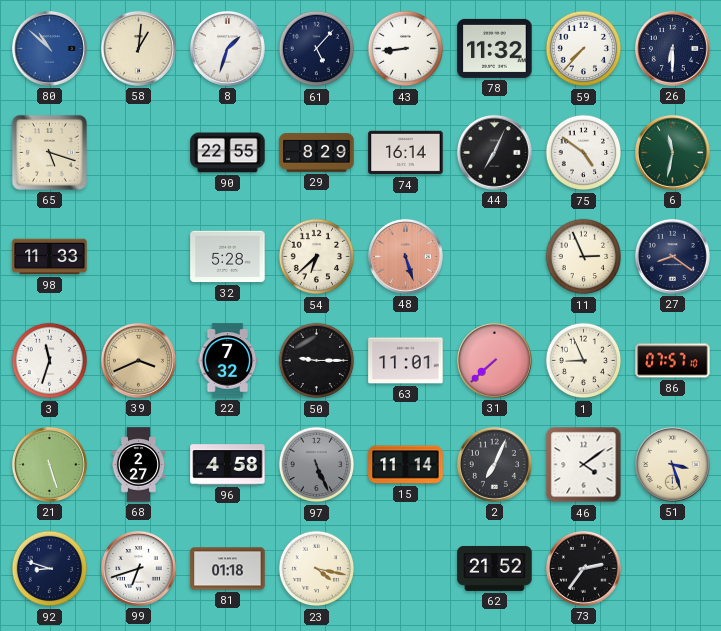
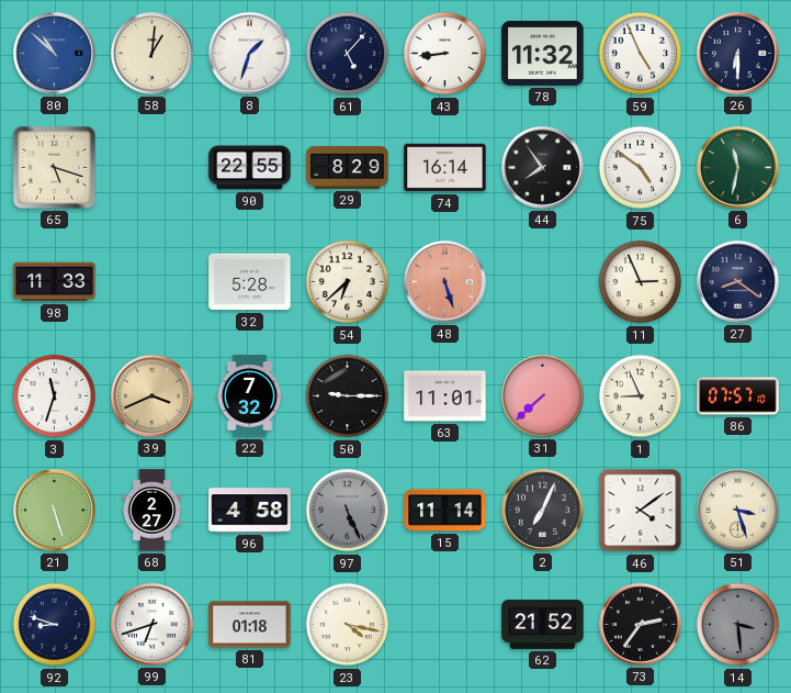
59: 7:37 -> 4:56 (641, 54)
44: 7:04 -> 7:54 (542, 167)
14: none -> 3:29 (738, 625)
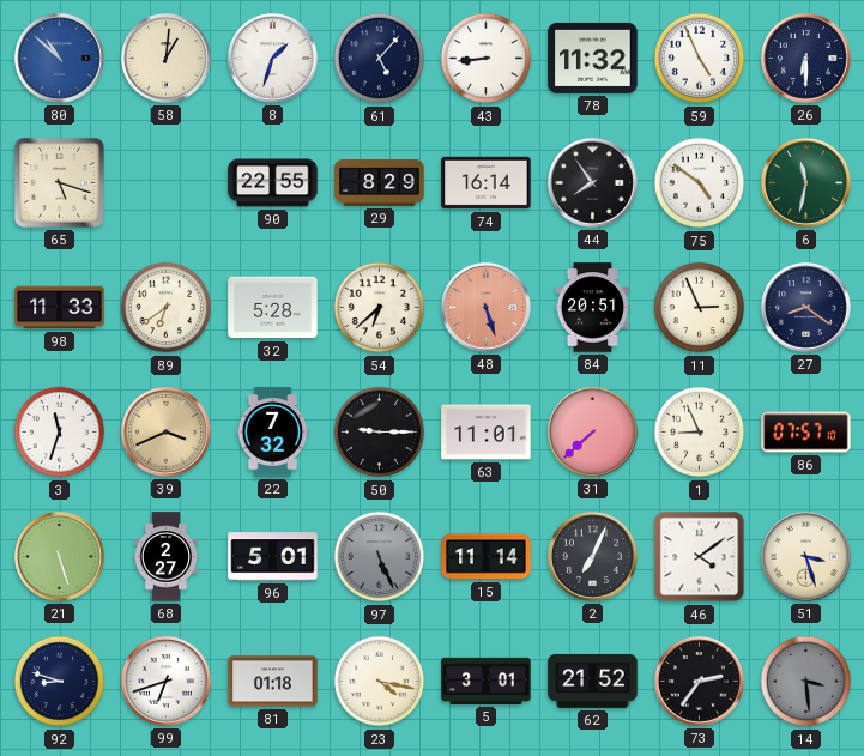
89: none -> 6:39 (167, 308)
84: none -> 20:51 (592, 308)
96: 4:58 -> 5:01 (273, 557)
5: none -> 3:01 (487, 681)
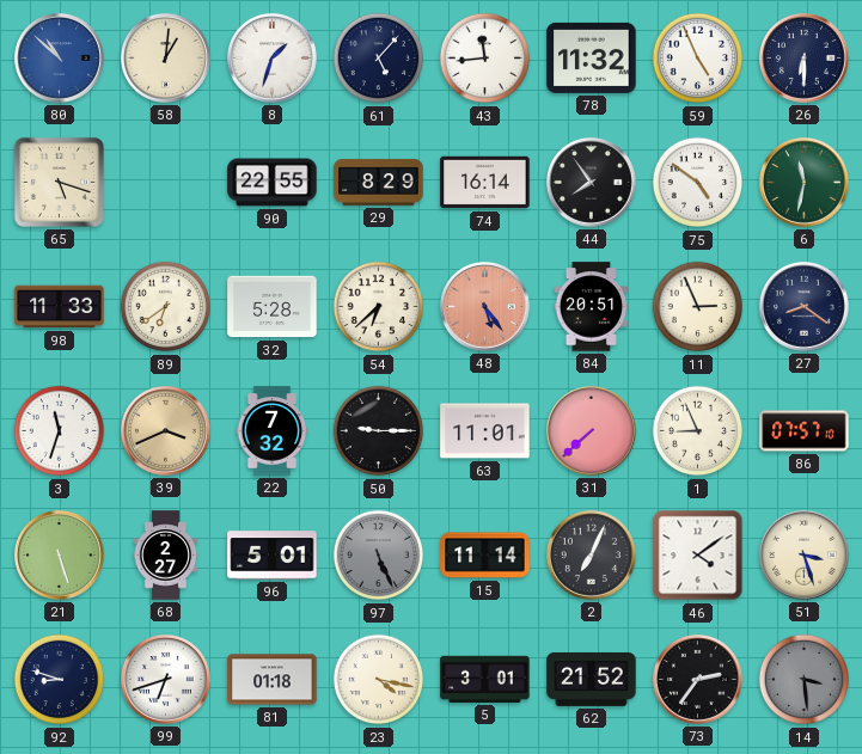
43: 8:44 -> 11:44 (485, 59)
48: 5:27 -> 5:24 (484, 306)
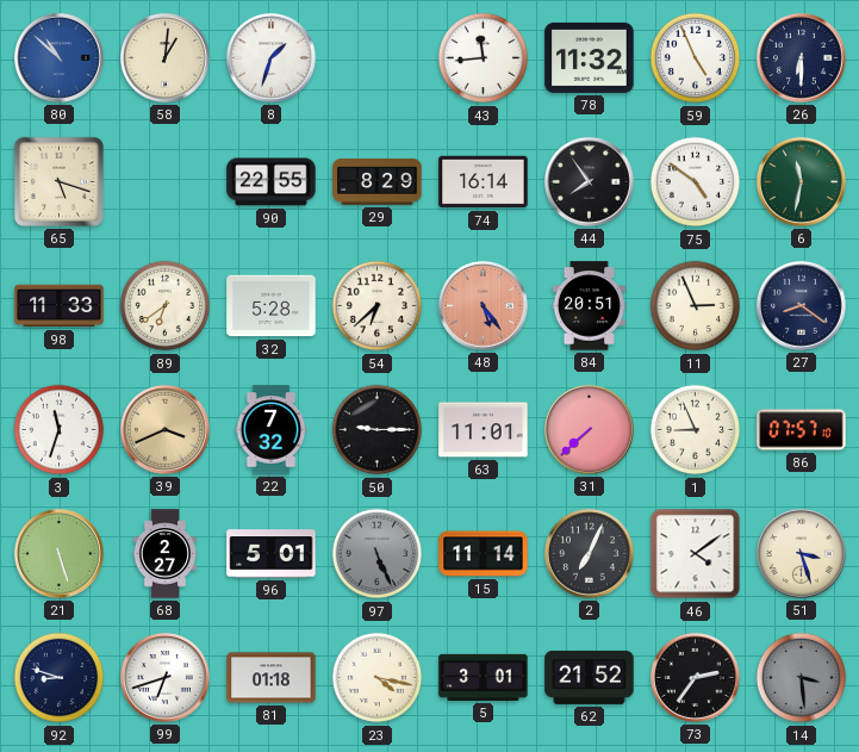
61: 5:07 -> none (379, 59)
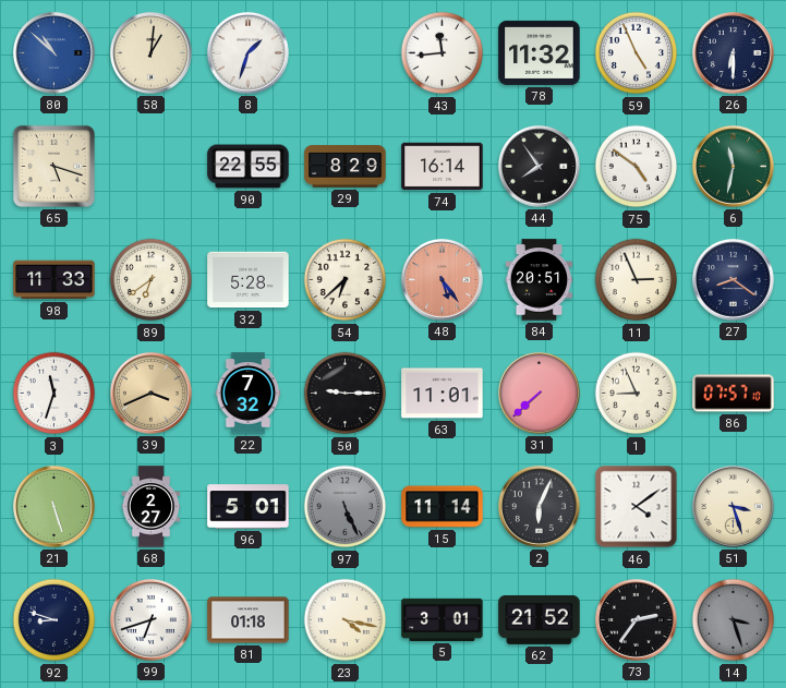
2: 7:04 -> 6:04 (539, 506)
14: 3:29 -> 3:27 (734, 620)
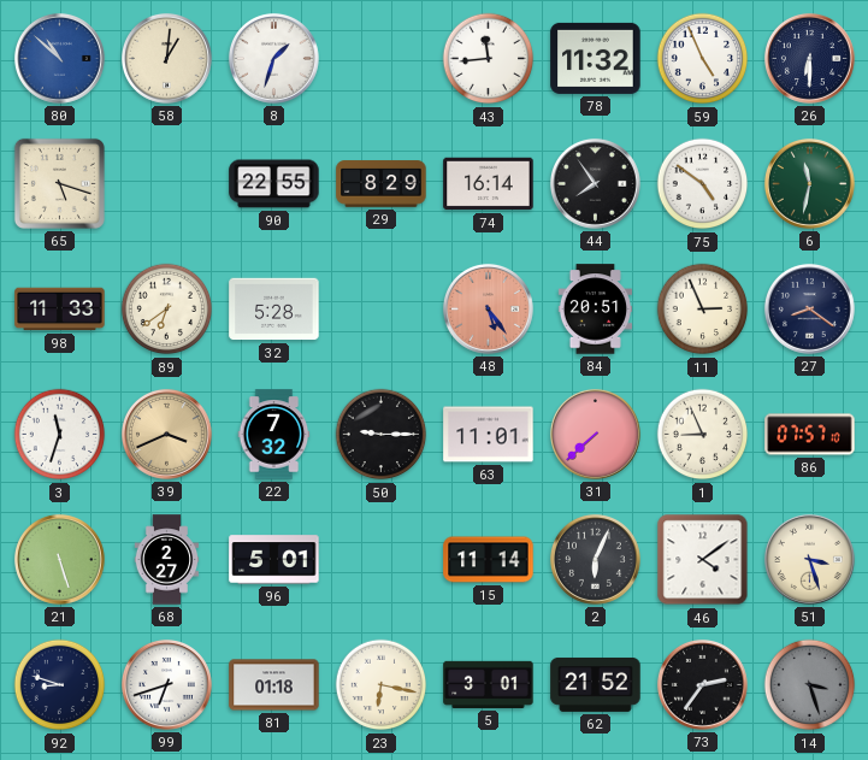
54: 6:38 -> none (346, 280)
97: 5:26 -> none (346, 507)
23: 4:17 -> 6:17 (382, 685)
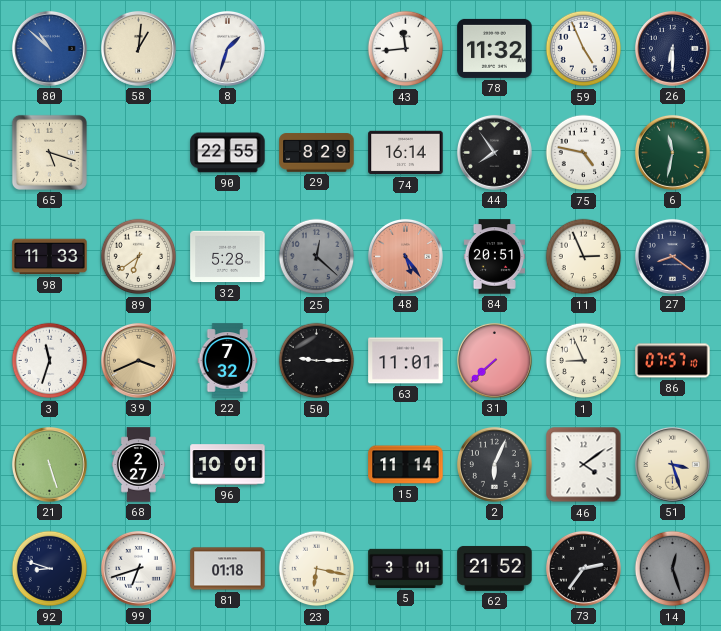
75: 4:51 -> 4:47 (584, 153)
25: none -> 12:22 (317, 257)
96: 5:01 -> 10:01 (228, 465)
14: 3:27 -> 12:27 (673, 569)
